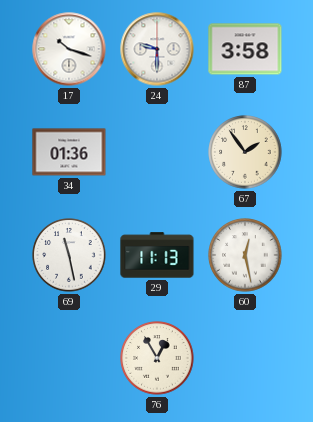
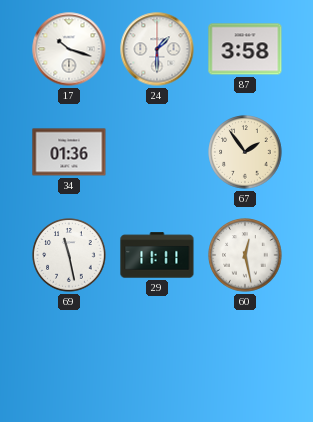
24: 9:30 -> 1:30 (157, 49)
29: 11:13 -> 11:11 (157, 255)
76: 12:55 -> none (157, 358)
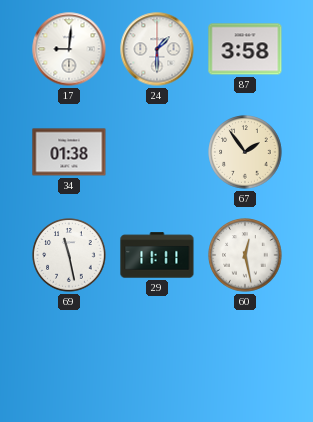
17: 10:18 -> 9:01 (69, 49)
34: 01:36 -> 01:38 (69, 152)
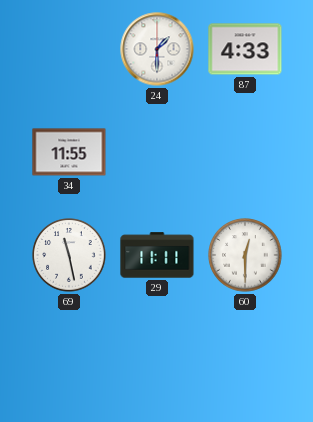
17: 9:01 -> none (69, 49)
87: 3:58 -> 4:33 (245, 49)
34: 01:38 -> 11:55 (69, 152)
67: 1:54 -> none (245, 152)
60: 12:28 -> 12:30 (245, 255)
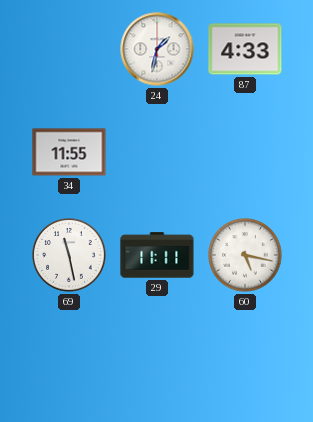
24: 1:30 -> 1:32 (157, 49)
60: 12:30 -> 5:17 (245, 255)
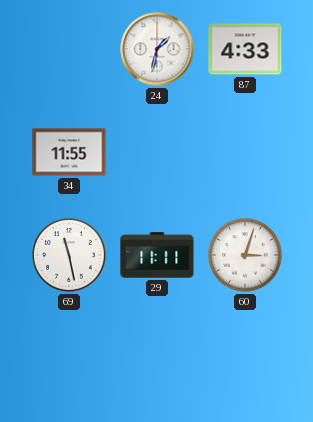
60: 5:17 -> 3:03 (245, 255)
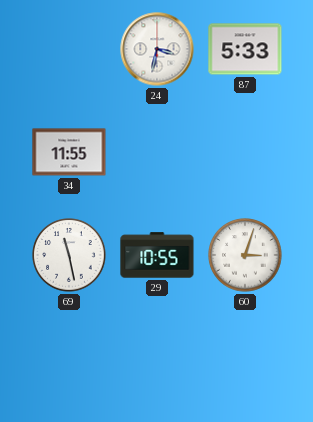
24: 1:32 -> 3:32 (157, 49)
87: 4:33 -> 5:33 (245, 49)
29: 11:11 -> 10:55 (157, 255)
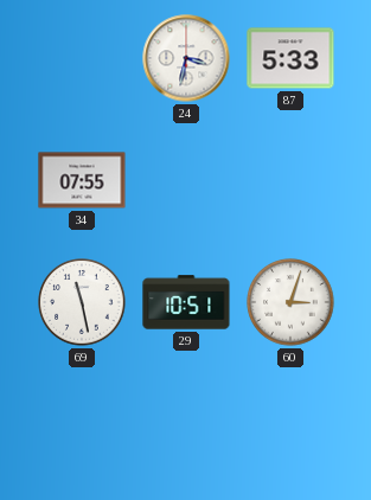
34: 11:55 -> 07:55 (82, 180)
29: 10:55 -> 10:51 (186, 302)
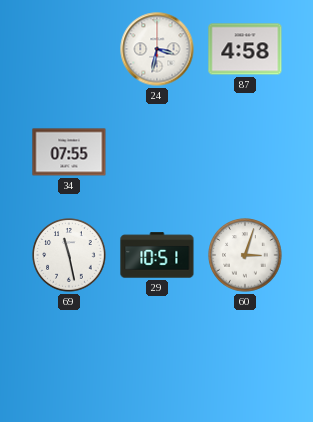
87: 5:33 -> 4:58 (245, 49)
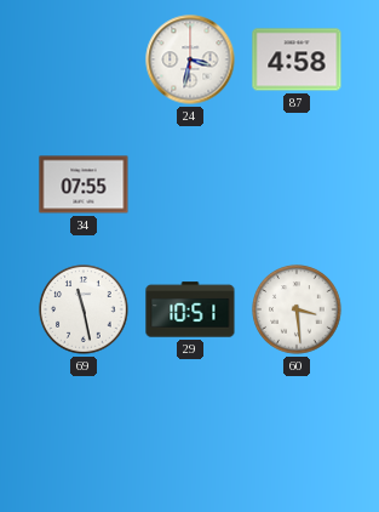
60: 3:03 -> 3:29 (297, 309)
